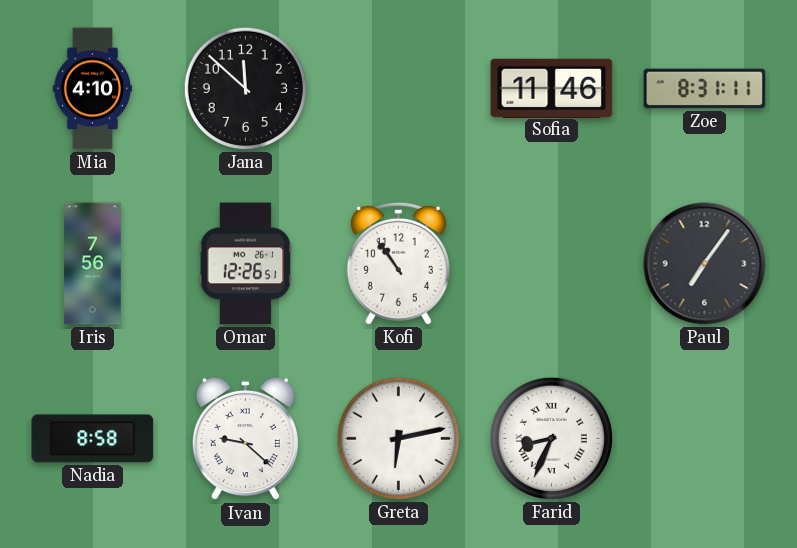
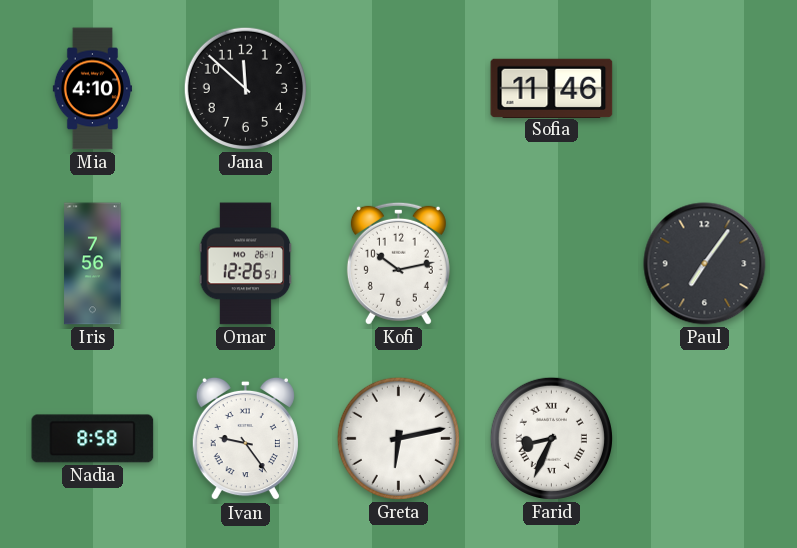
Zoe: 8:31 -> none (705, 89)
Kofi: 10:54 -> 10:13 (398, 263)
Ivan: 9:22 -> 9:24 (245, 439)
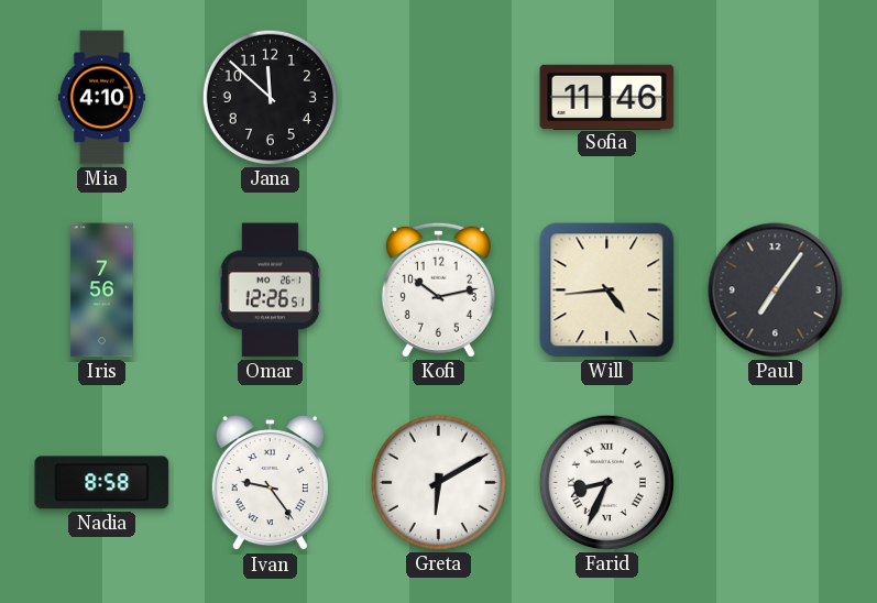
Will: none -> 4:44 (607, 290)
Greta: 6:13 -> 6:10 (438, 482)
